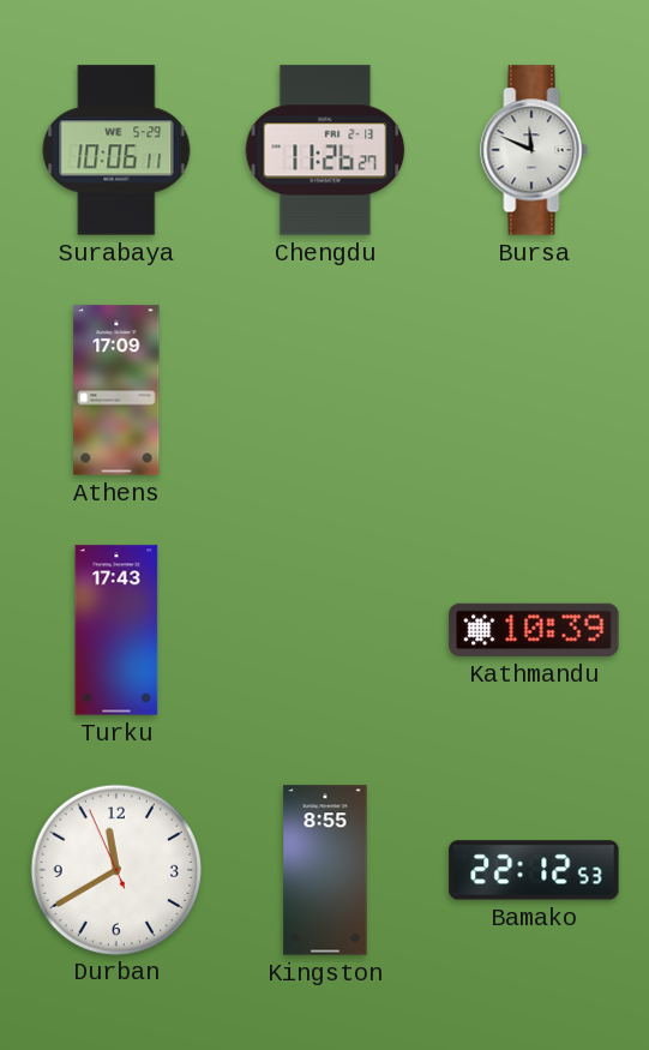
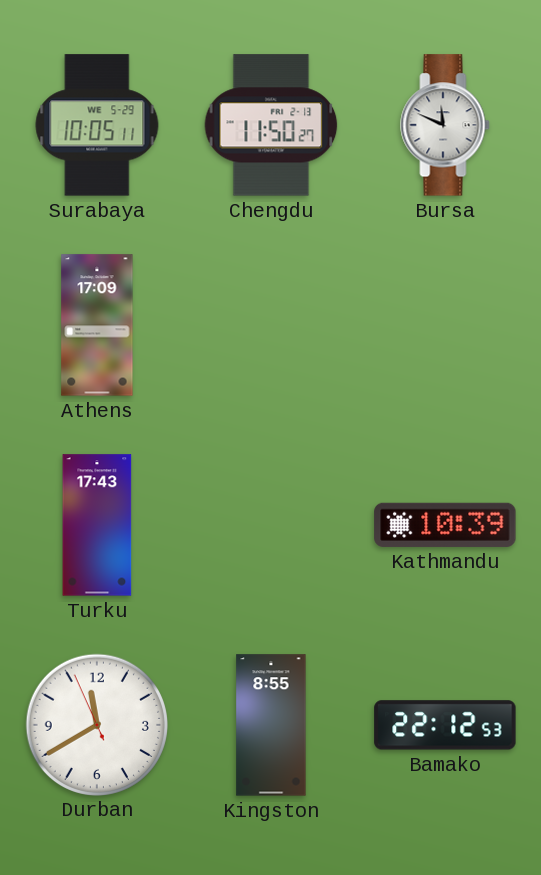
Surabaya: 10:06 -> 10:05 (97, 125)
Chengdu: 11:26 -> 11:50 (271, 125)
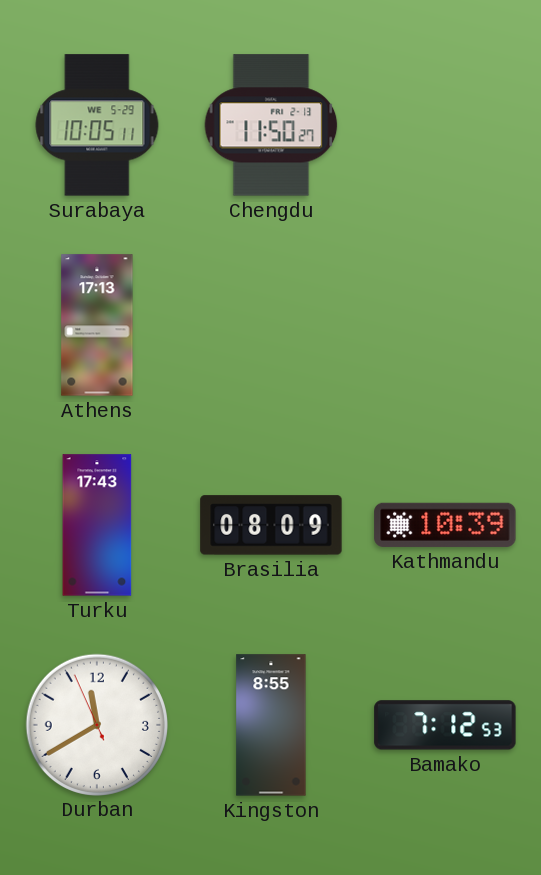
Bursa: 11:49 -> none (445, 125)
Athens: 17:09 -> 17:13 (97, 325)
Brasilia: none -> 08:09 (271, 525)
Bamako: 22:12 -> 7:12 (445, 725)
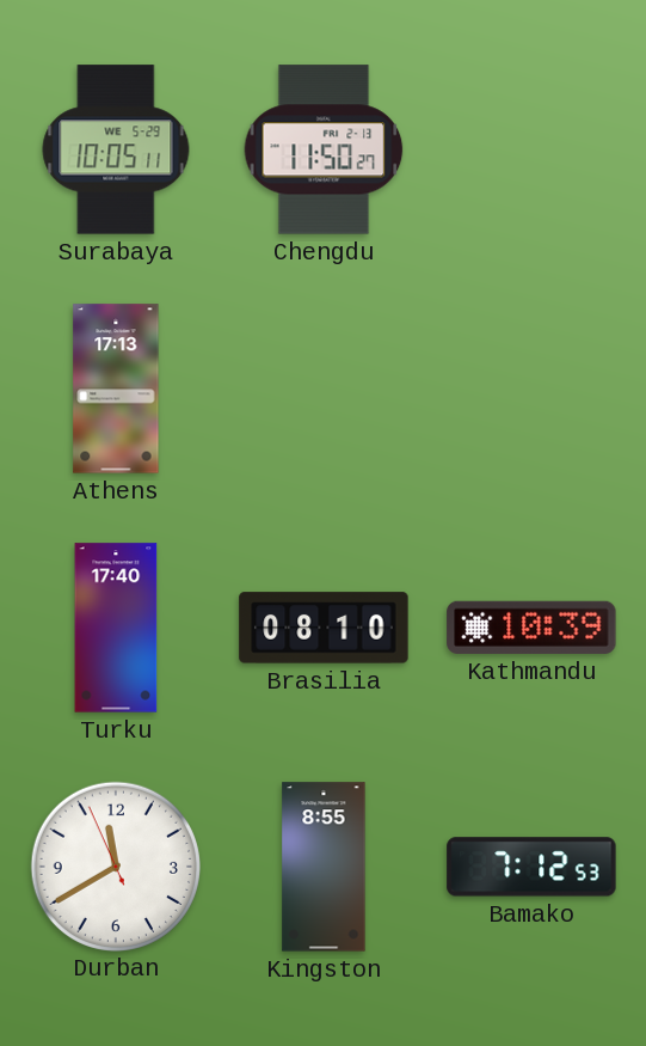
Turku: 17:43 -> 17:40 (116, 628)
Brasilia: 08:09 -> 08:10 (324, 628)
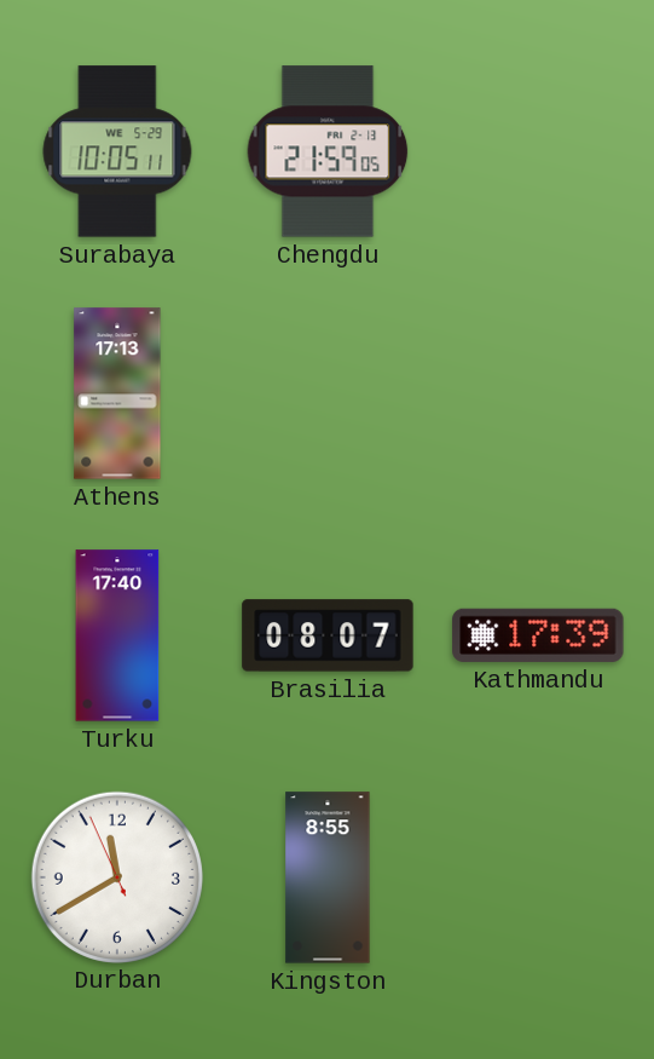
Chengdu: 11:50 -> 21:59 (328, 151)
Brasilia: 08:10 -> 08:07 (328, 635)
Kathmandu: 10:39 -> 17:39 (538, 635)
Bamako: 7:12 -> none (531, 867)
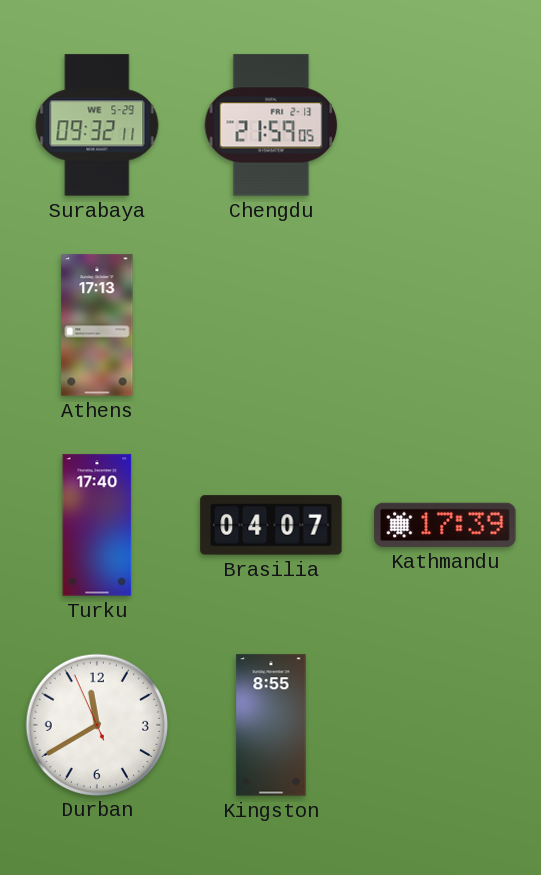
Surabaya: 10:05 -> 09:32 (97, 125)
Brasilia: 08:07 -> 04:07 (271, 525)
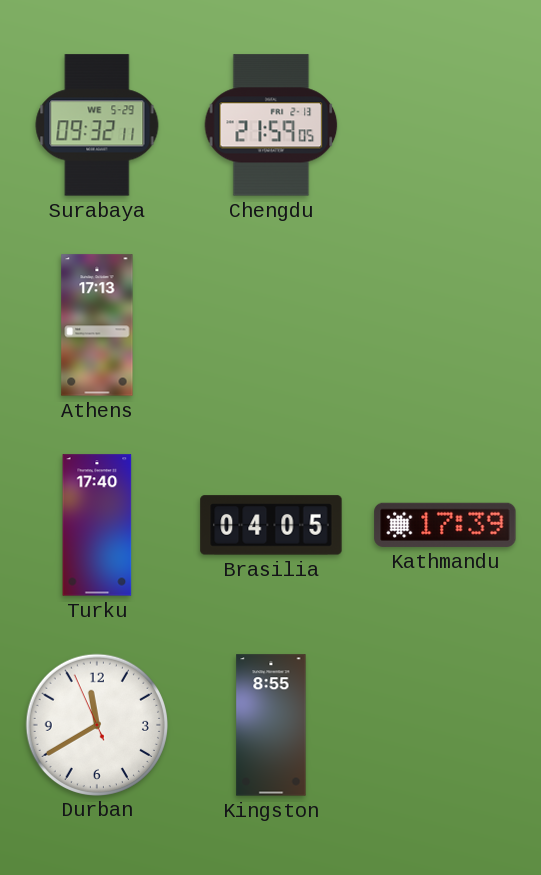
Brasilia: 04:07 -> 04:05 (271, 525)
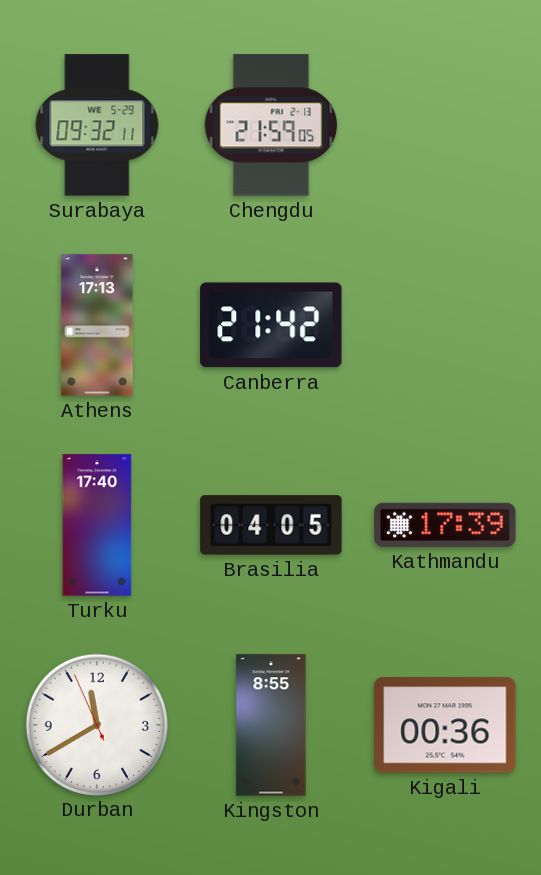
Canberra: none -> 21:42 (271, 325)
Kigali: none -> 00:36 (445, 725)
